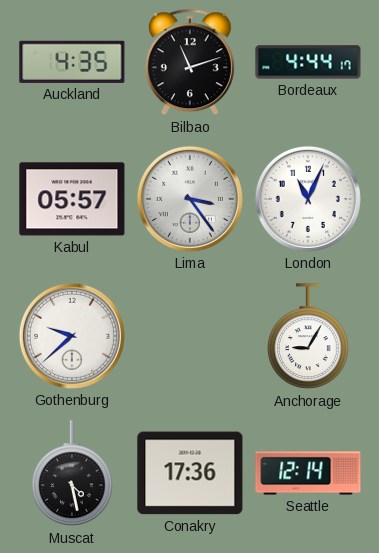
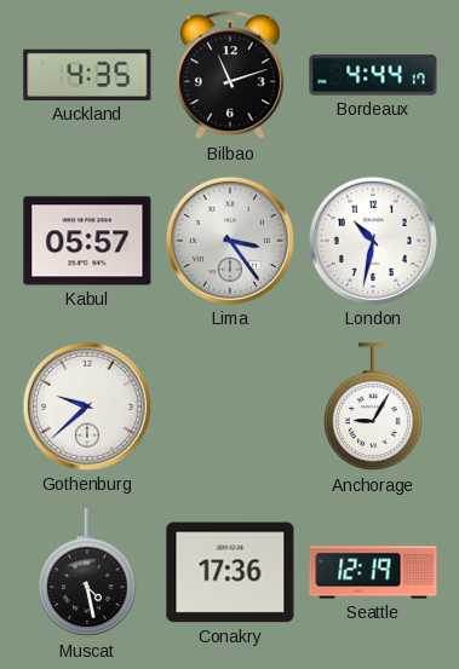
London: 11:04 -> 10:32 (373, 241)
Seattle: 12:14 -> 12:19 (373, 572)
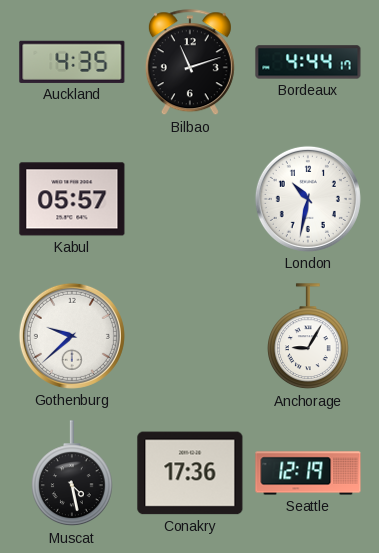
Lima: 3:24 -> none (230, 241)
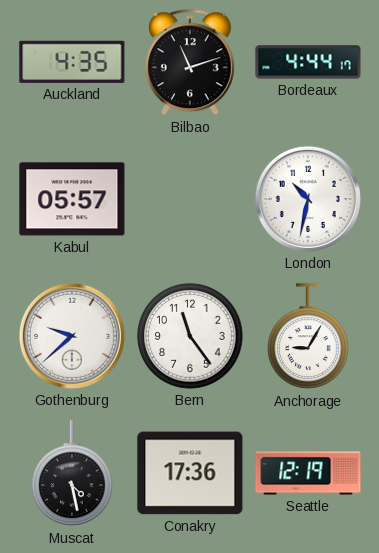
Bern: none -> 11:24 (190, 336)
